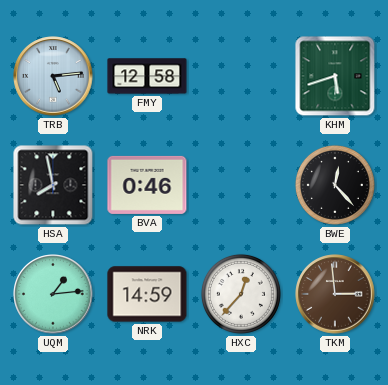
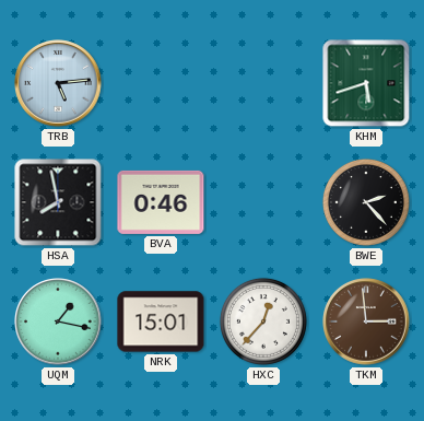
FMY: 12:58 -> none (147, 76)
BWE: 12:23 -> 2:23 (366, 202)
UQM: 1:14 -> 1:17 (58, 321)
NRK: 14:59 -> 15:01 (161, 321)
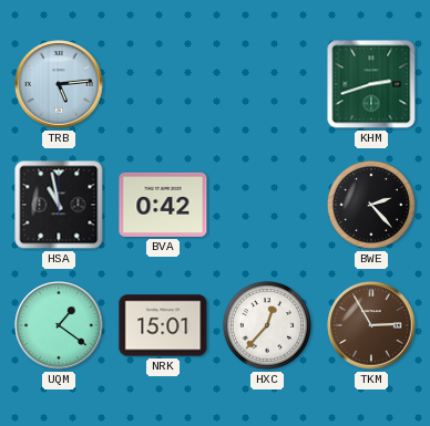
KHM: 5:42 -> 2:42 (371, 84)
HSA: 7:58 -> 10:58 (59, 205)
BVA: 0:46 -> 0:42 (163, 205)
UQM: 1:17 -> 1:21 (59, 325)
TKM: 2:59 -> 2:55 (371, 325)
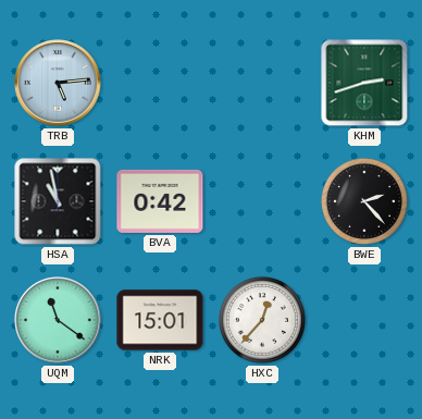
UQM: 1:21 -> 11:21 (58, 320)
TKM: 2:55 -> none (371, 325)
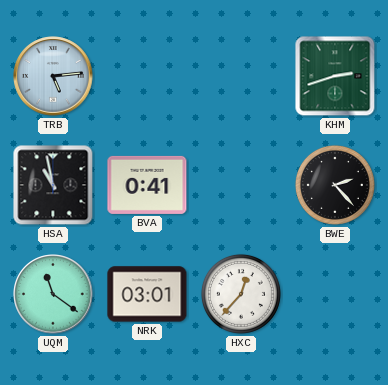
BVA: 0:42 -> 0:41 (147, 185)
NRK: 15:01 -> 03:01 (147, 294)
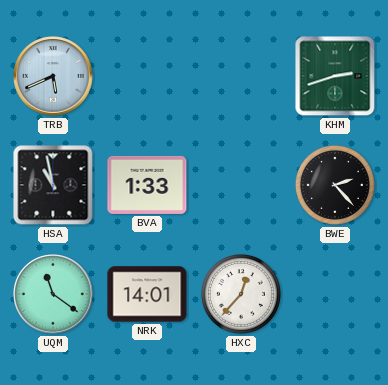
TRB: 5:14 -> 5:41 (53, 76)
BVA: 0:41 -> 1:33 (147, 185)
NRK: 03:01 -> 14:01 (147, 294)
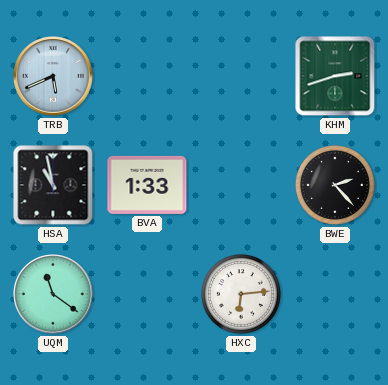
NRK: 14:01 -> none (147, 294)
HXC: 12:37 -> 6:14 (241, 294)
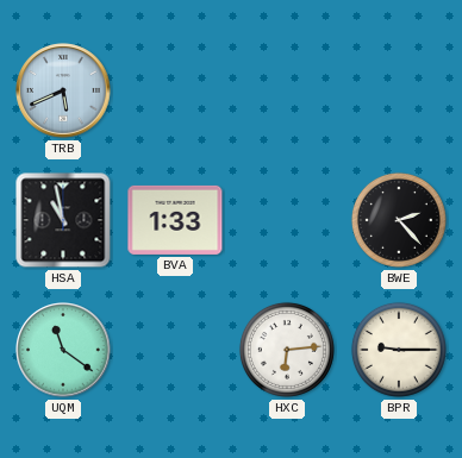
KHM: 2:42 -> none (335, 76)
BPR: none -> 9:15 (399, 350)
